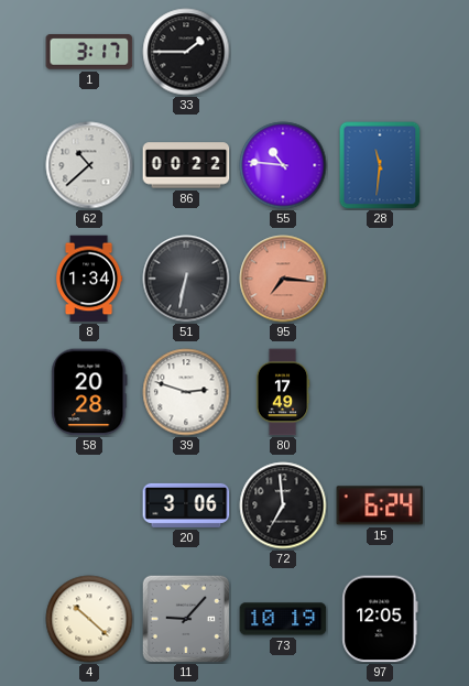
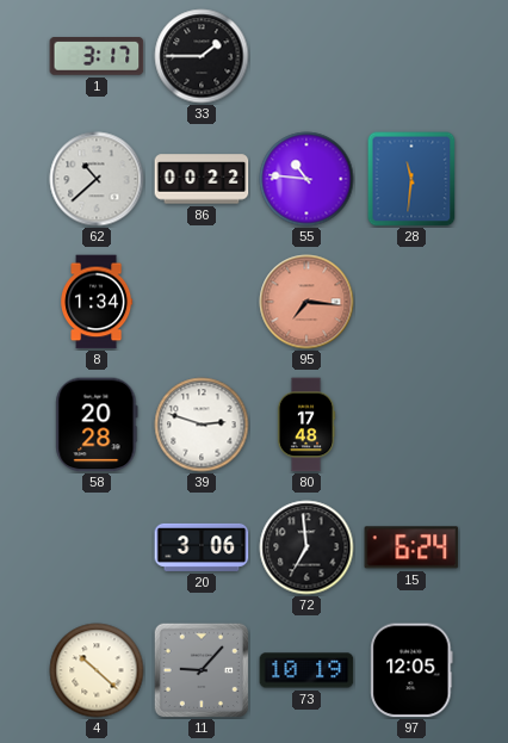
51: 6:32 -> none (186, 279)
80: 17:49 -> 17:48 (306, 425)
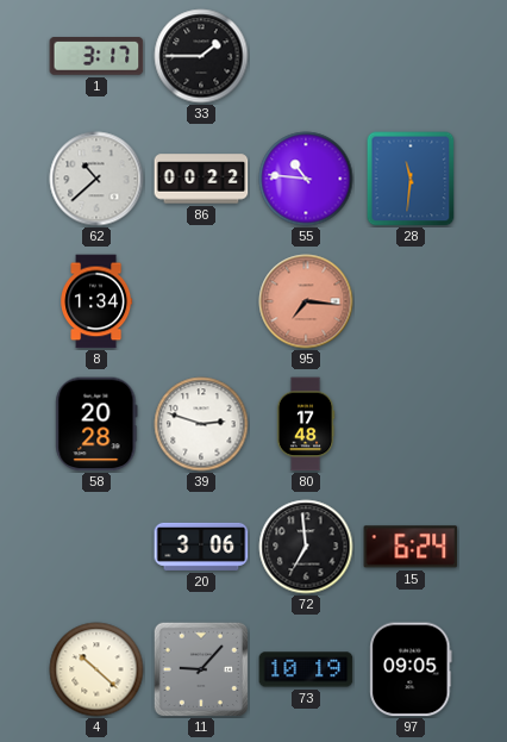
97: 12:05 -> 09:05 (411, 669)
